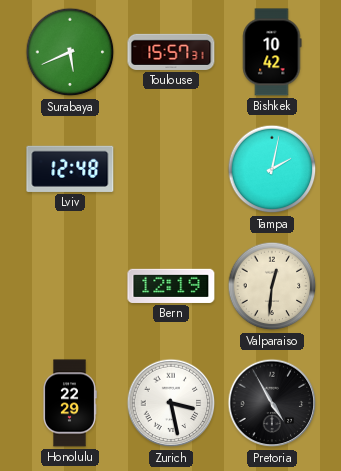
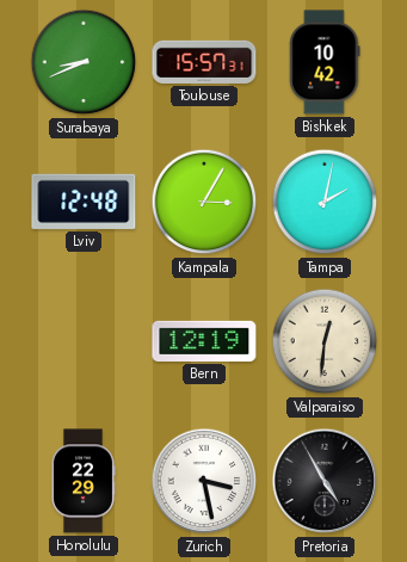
Surabaya: 5:41 -> 8:41 (84, 62)
Kampala: none -> 3:05 (204, 202)
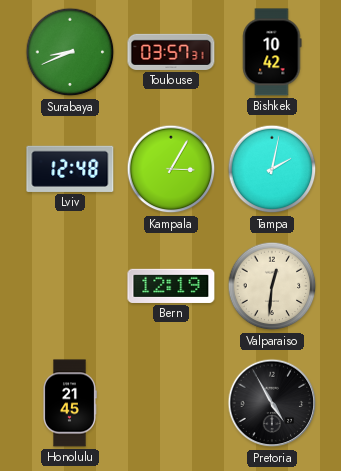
Toulouse: 15:57 -> 03:57 (171, 52)
Honolulu: 22:29 -> 21:45 (70, 403)
Zurich: 3:28 -> none (204, 481)
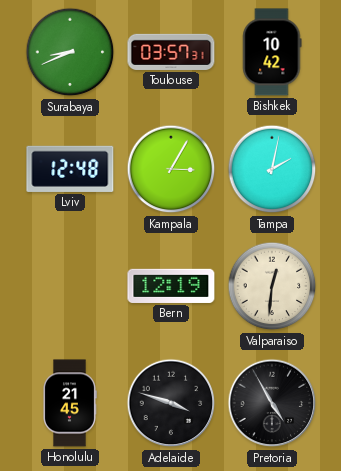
Adelaide: none -> 3:48 (171, 403)
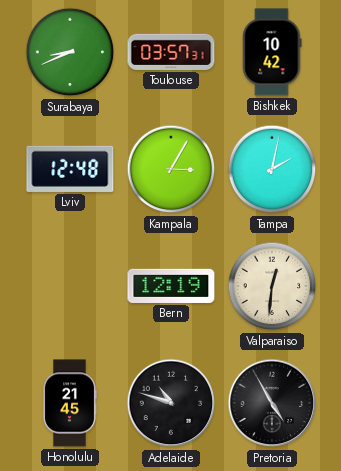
Adelaide: 3:48 -> 10:48 (171, 403)
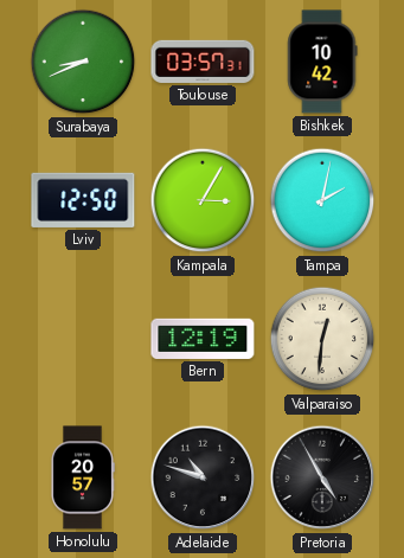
Lviv: 12:48 -> 12:50 (83, 200)
Honolulu: 21:45 -> 20:57 (83, 477)
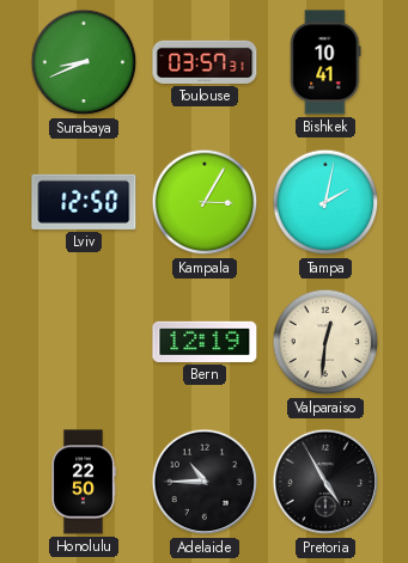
Bishkek: 10:42 -> 10:41 (325, 62)
Honolulu: 20:57 -> 22:50 (84, 482)
Adelaide: 10:48 -> 10:45 (205, 482)
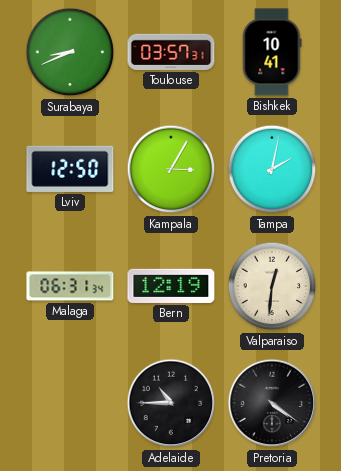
Malaga: none -> 06:31 (70, 286)
Honolulu: 22:50 -> none (84, 482)
Pretoria: 4:55 -> 4:21 (272, 403)
